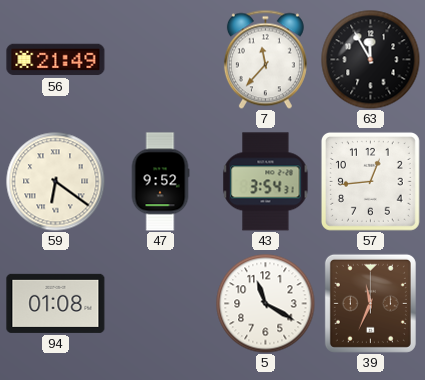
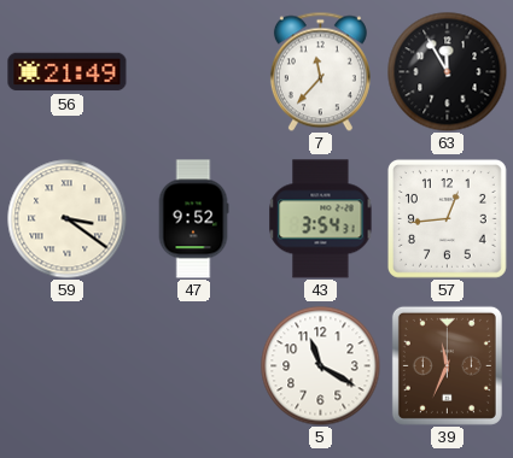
59: 6:21 -> 3:21 (68, 219)
94: 01:08 -> none (56, 303)
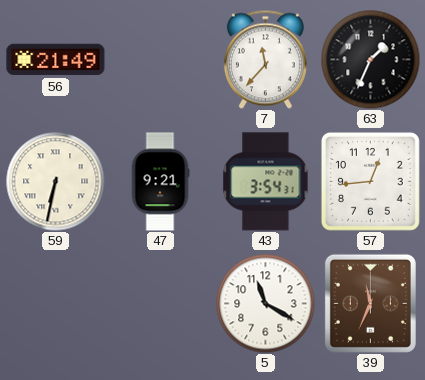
63: 11:55 -> 1:34 (371, 60)
59: 3:21 -> 6:32 (56, 182)
47: 9:52 -> 9:21 (160, 182)
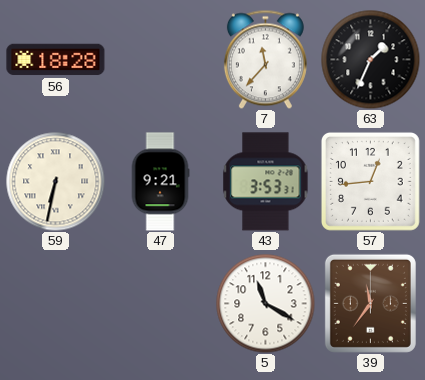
56: 21:49 -> 18:28 (56, 60)
43: 3:54 -> 3:53 (266, 182)
39: 11:34 -> 11:36 (370, 303)
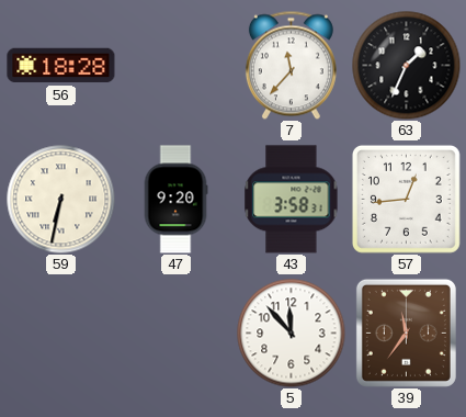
47: 9:21 -> 9:20 (175, 200)
43: 3:53 -> 3:58 (292, 200)
5: 11:20 -> 11:53 (292, 334)
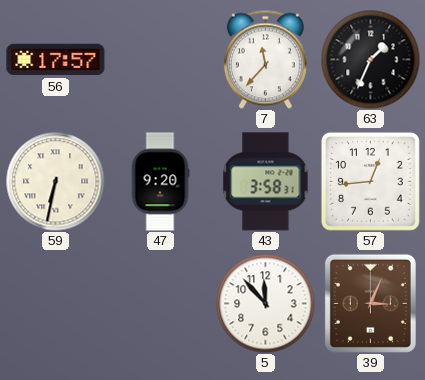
56: 18:28 -> 17:57 (56, 60)
39: 11:36 -> 3:04 (370, 303)
